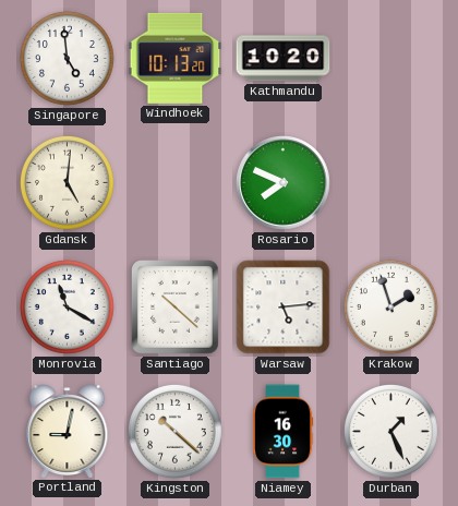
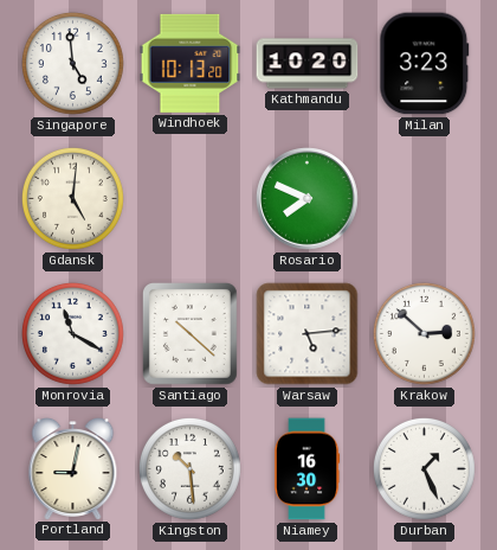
Milan: none -> 3:23 (425, 64)
Krakow: 1:57 -> 2:52 (424, 333)
Kingston: 10:22 -> 10:29 (189, 468)
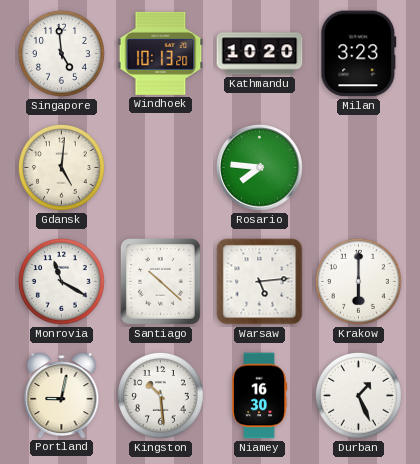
Rosario: 7:49 -> 7:46 (260, 168)
Krakow: 2:52 -> 6:00 (358, 281)
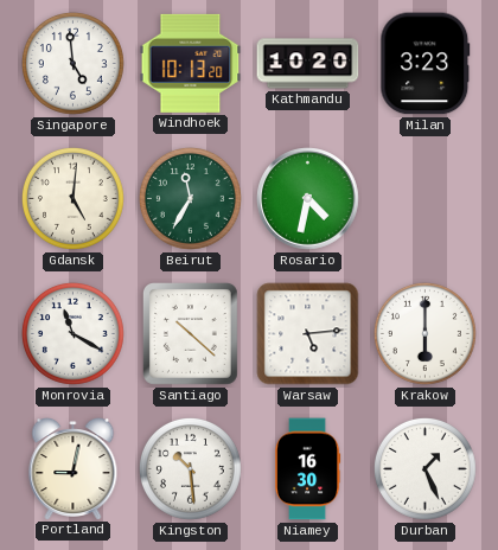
Beirut: none -> 11:35 (190, 198)
Rosario: 7:46 -> 4:32 (308, 199)
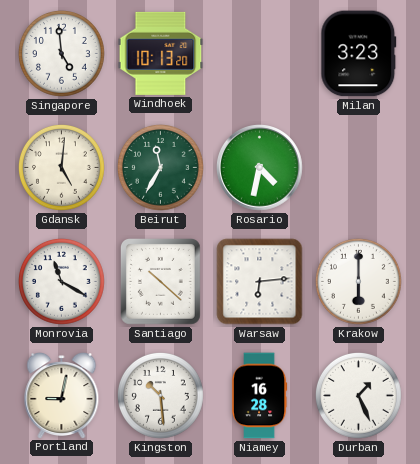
Kathmandu: 10:20 -> none (308, 64)
Warsaw: 5:14 -> 6:14 (260, 282)
Niamey: 16:30 -> 16:28 (259, 396)
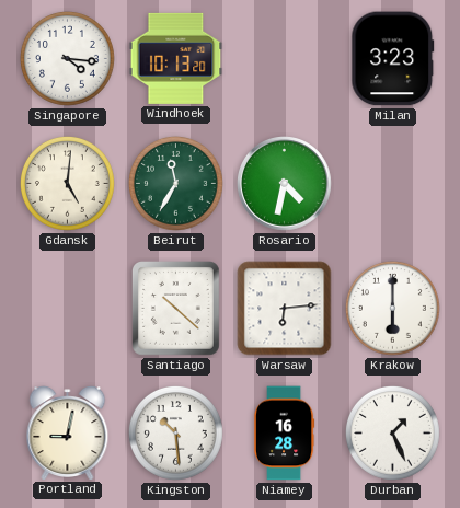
Singapore: 4:59 -> 4:16 (67, 58)
Monrovia: 11:20 -> none (61, 281)
